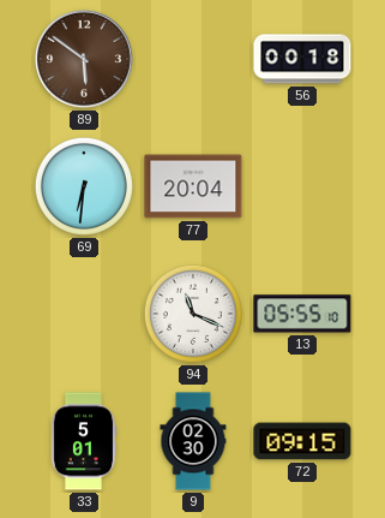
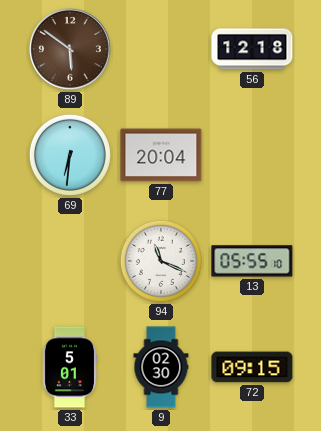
56: 00:18 -> 12:18 (252, 49)
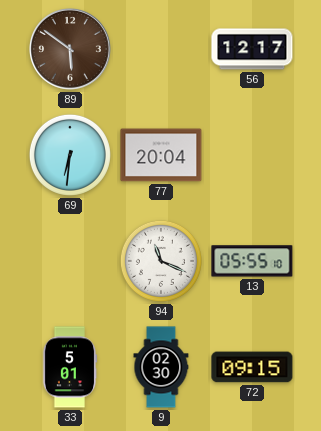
56: 12:18 -> 12:17 (252, 49)
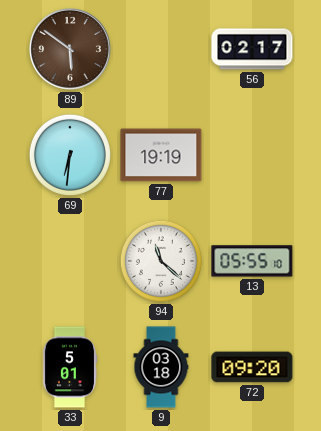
56: 12:17 -> 02:17 (252, 49)
77: 20:04 -> 19:19 (161, 155)
94: 11:19 -> 11:22 (161, 261)
9: 02:30 -> 03:18 (161, 367)
72: 09:15 -> 09:20 (252, 367)
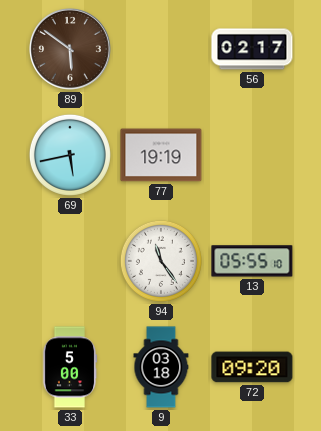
69: 6:31 -> 5:43 (70, 155)
94: 11:22 -> 11:24 (161, 261)
33: 5:01 -> 5:00 (70, 367)
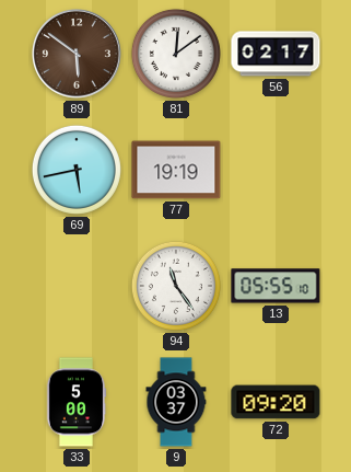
81: none -> 12:09 (176, 54)
9: 03:18 -> 03:37 (176, 402)
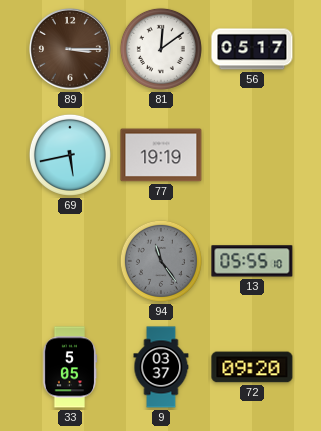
89: 5:51 -> 3:15 (71, 50)
56: 02:17 -> 05:17 (252, 49)
94 dial: white -> grey (161, 261)
33: 5:00 -> 5:05 (70, 367)
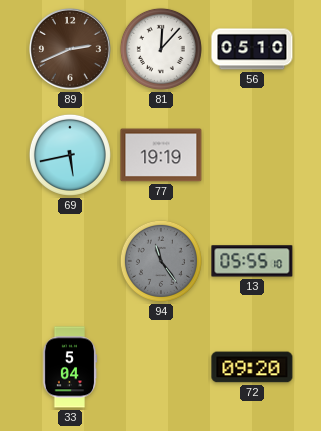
89: 3:15 -> 2:41 (71, 50)
81: 12:09 -> 12:07 (161, 49)
56: 05:17 -> 05:10 (252, 49)
33: 5:05 -> 5:04 (70, 367)
9: 03:37 -> none (161, 367)
